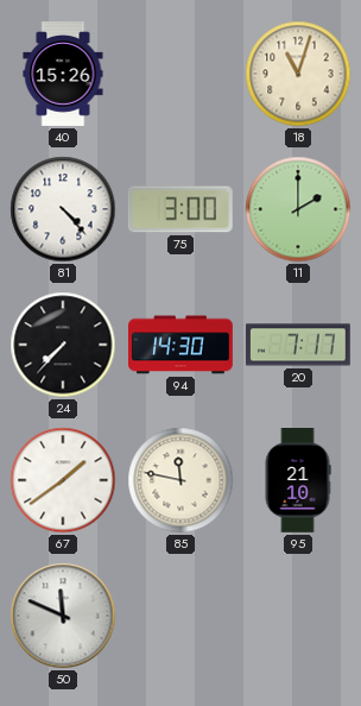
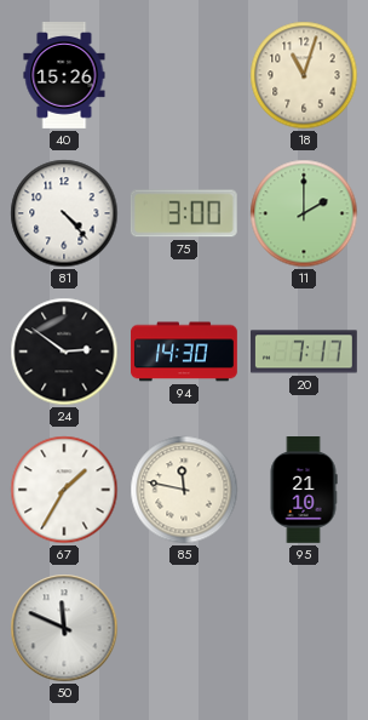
24: 7:37 -> 2:51 (64, 352)
67: 1:39 -> 1:35 (64, 490)
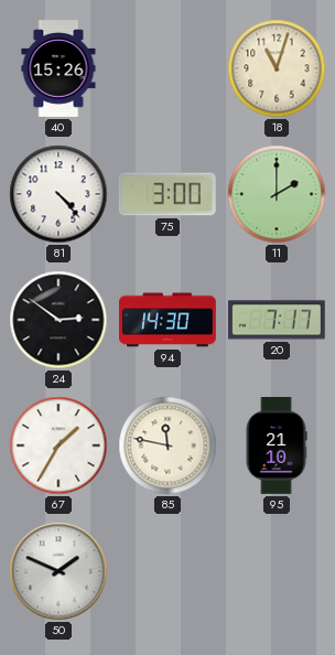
50: 11:49 -> 1:49 (58, 571)
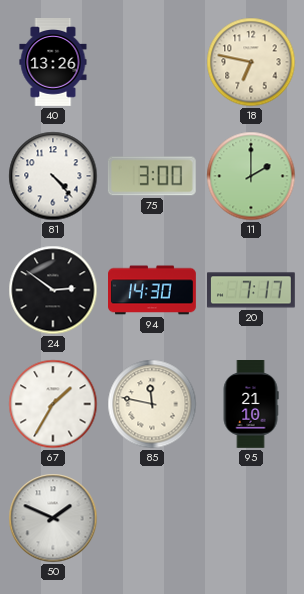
40: 15:26 -> 13:26 (53, 63)
18: 11:03 -> 6:47 (251, 62)
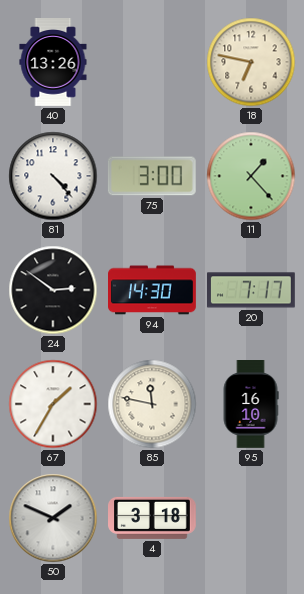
11: 2:00 -> 1:23 (251, 176)
95: 21:10 -> 16:10 (251, 405)
4: none -> 3:18 (153, 518)
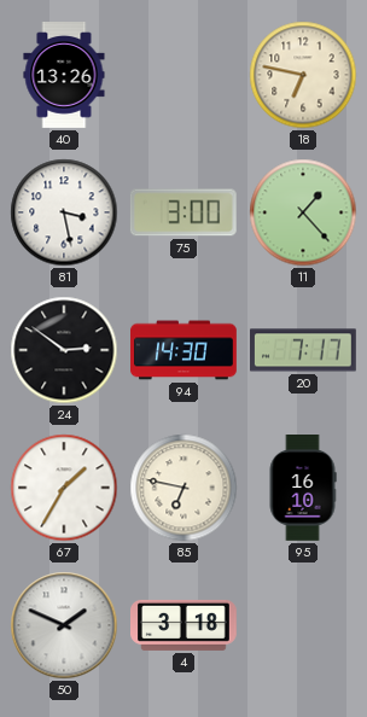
81: 4:23 -> 3:28 (64, 212)
85: 11:47 -> 6:47 (183, 488)
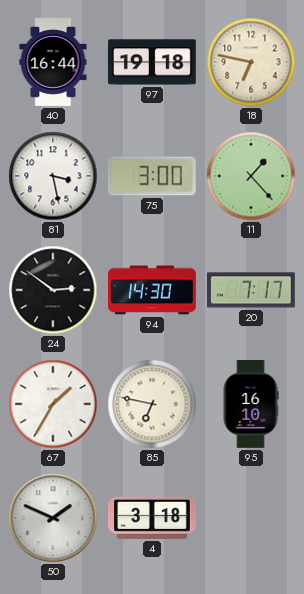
40: 13:26 -> 16:44 (53, 63)
97: none -> 19:18 (153, 62)
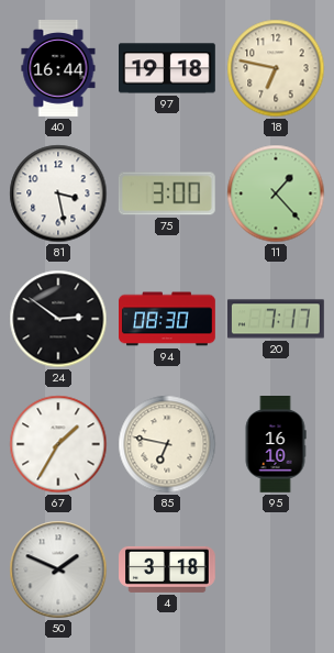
94: 14:30 -> 08:30 (168, 319)
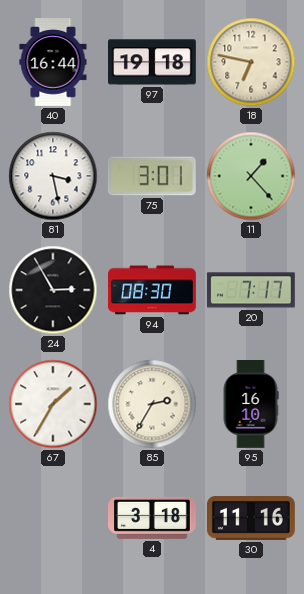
75: 3:00 -> 3:01 (152, 176)
24: 2:51 -> 2:55 (53, 290)
85: 6:47 -> 2:35 (152, 404)
50: 1:49 -> none (58, 569)
30: none -> 11:16 (252, 519)
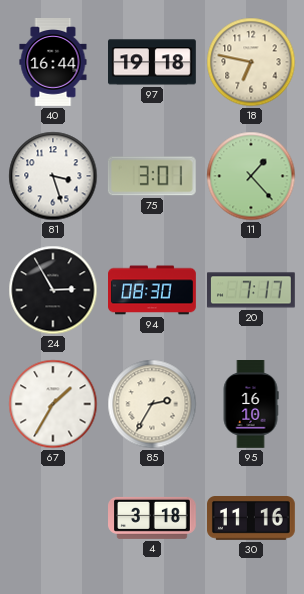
81: 3:28 -> 3:27 (53, 176)
